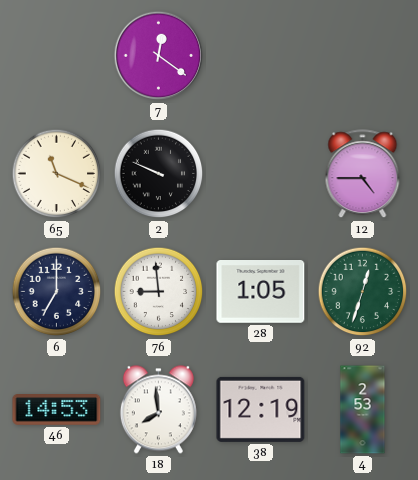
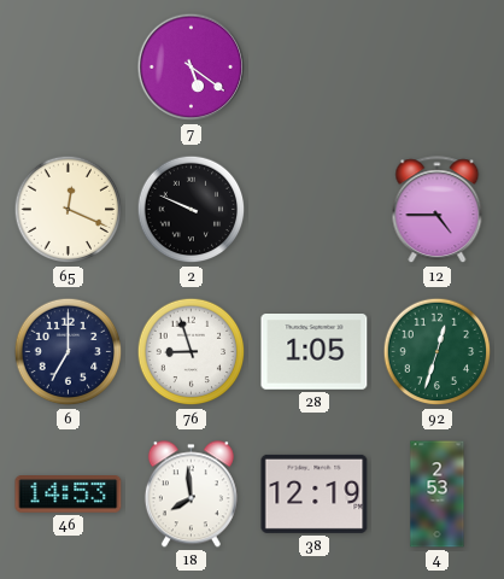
7: 12:21 -> 5:21 (192, 68)
65: 11:19 -> 12:19 (69, 210)
76: 8:59 -> 8:57 (192, 352)
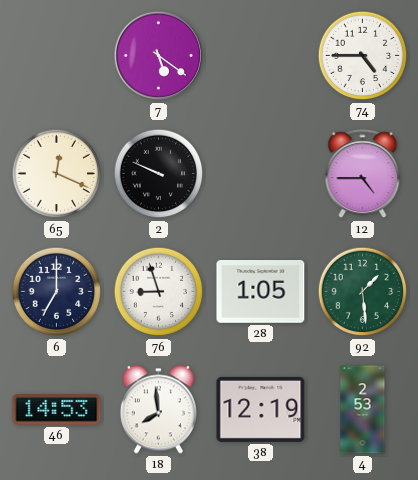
74: none -> 4:45 (363, 56)
92: 12:33 -> 1:29 (363, 292)
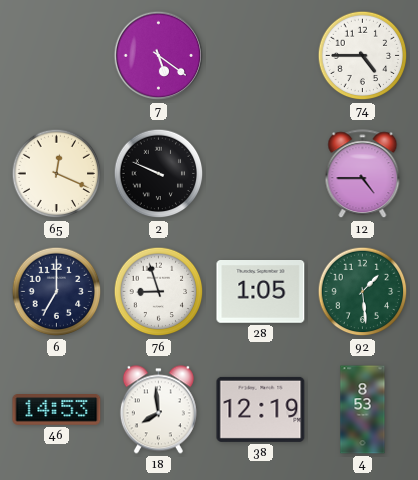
4: 2:53 -> 8:53 (363, 410)
